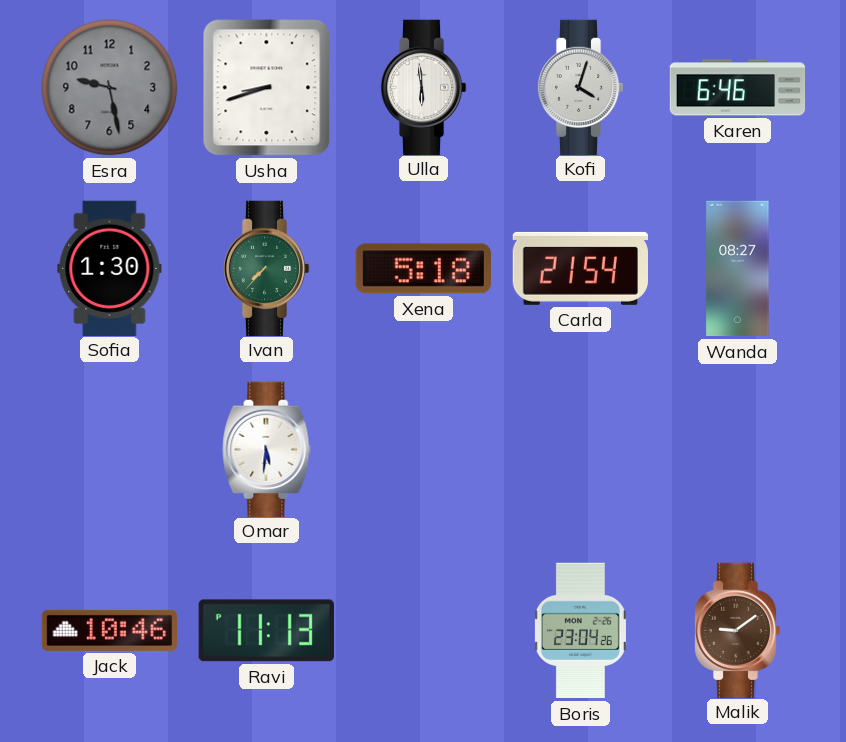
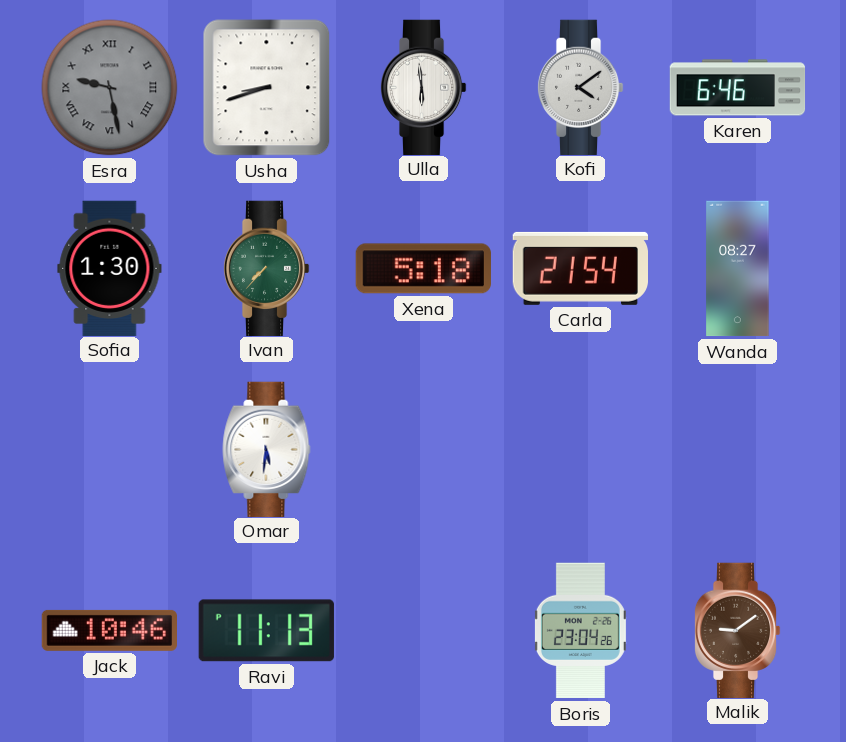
Esra numerals: Arabic -> Roman (110, 88)
Kofi: 4:03 -> 4:09 (580, 87)
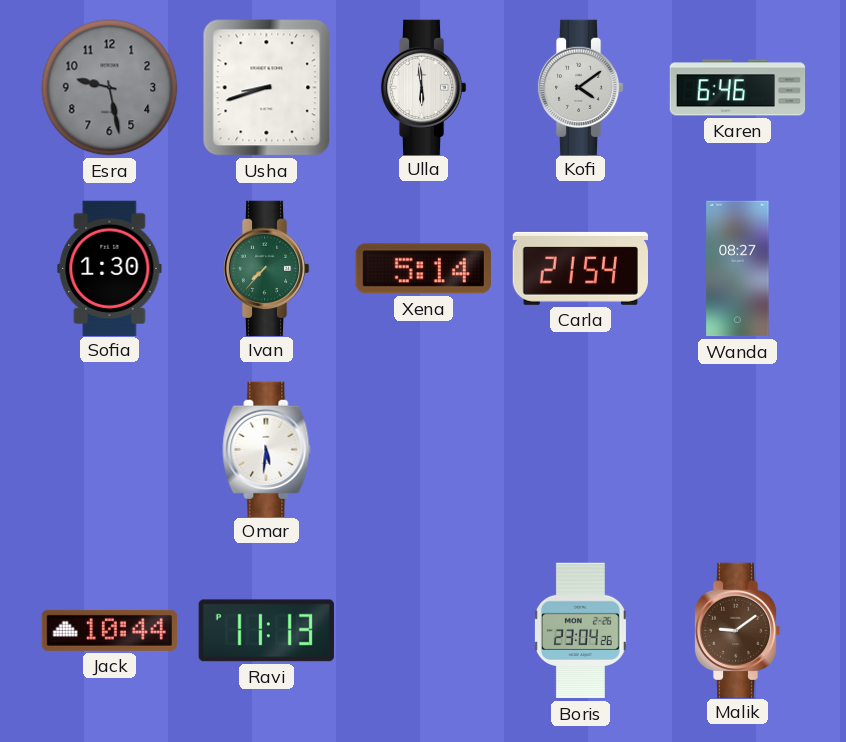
Esra numerals: Roman -> Arabic (110, 88)
Xena: 5:18 -> 5:14 (423, 269)
Jack: 10:46 -> 10:44 (109, 630)
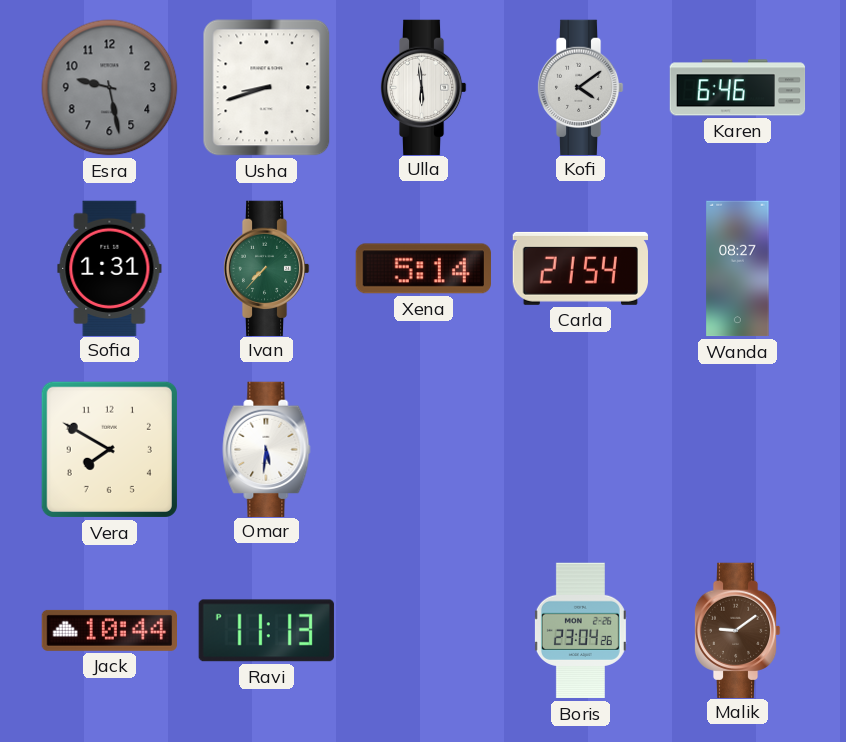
Sofia: 1:30 -> 1:31 (110, 268)
Vera: none -> 7:50 (109, 449)
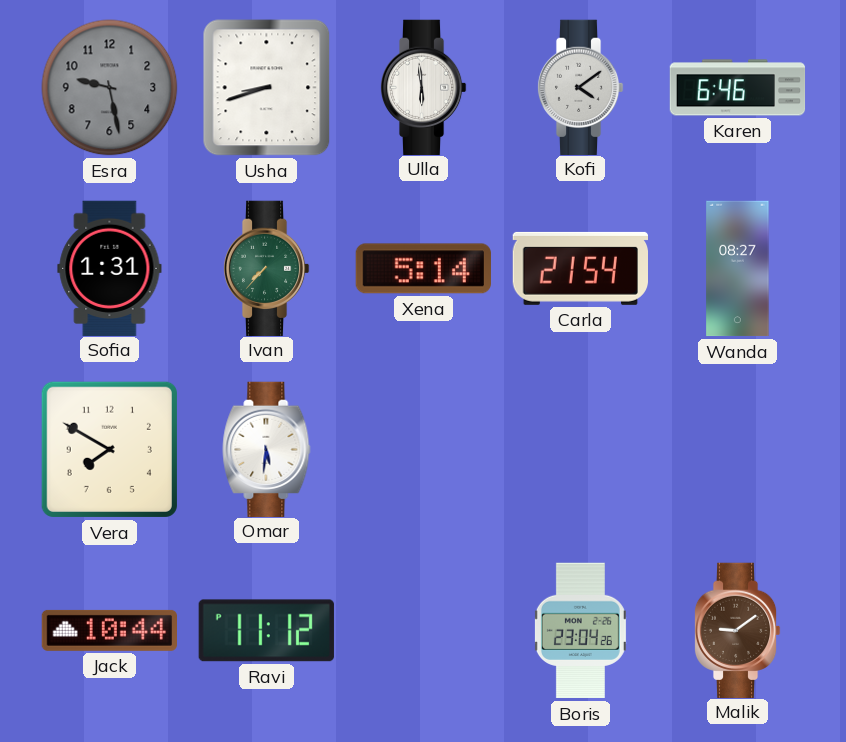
Ravi: 11:13 -> 11:12 (266, 631)
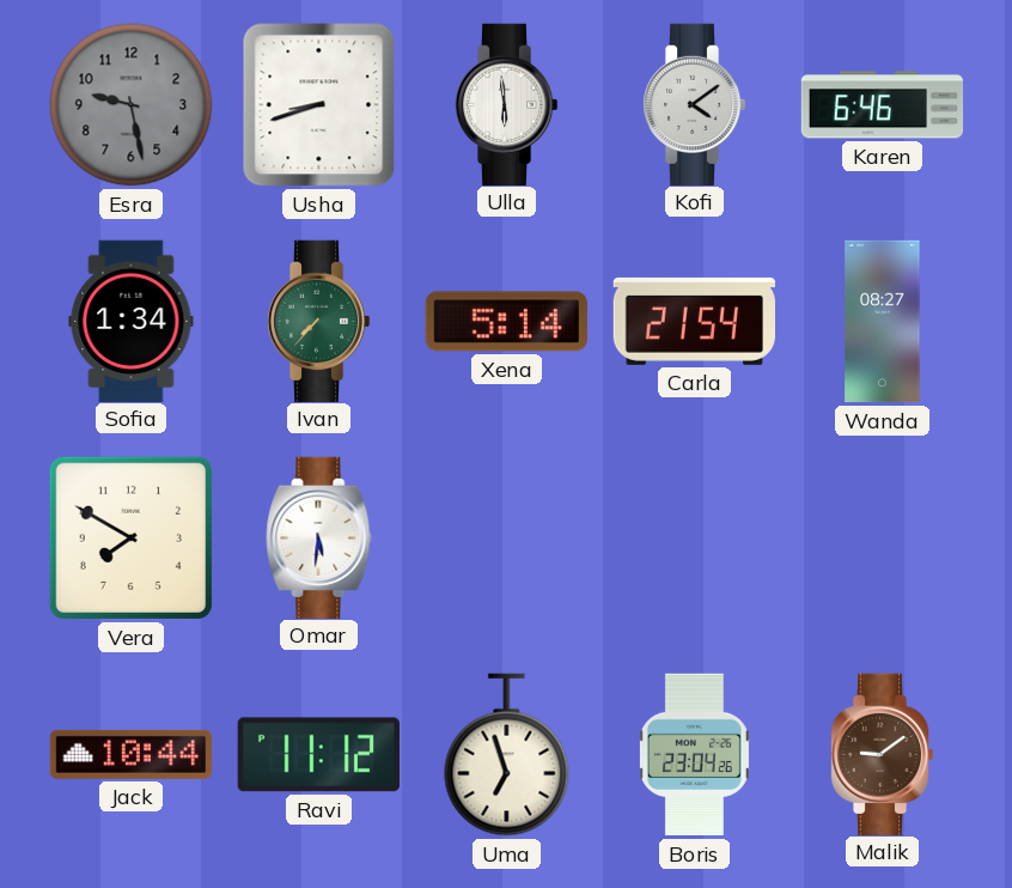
Sofia: 1:31 -> 1:34 (132, 321)
Uma: none -> 6:57 (507, 755)
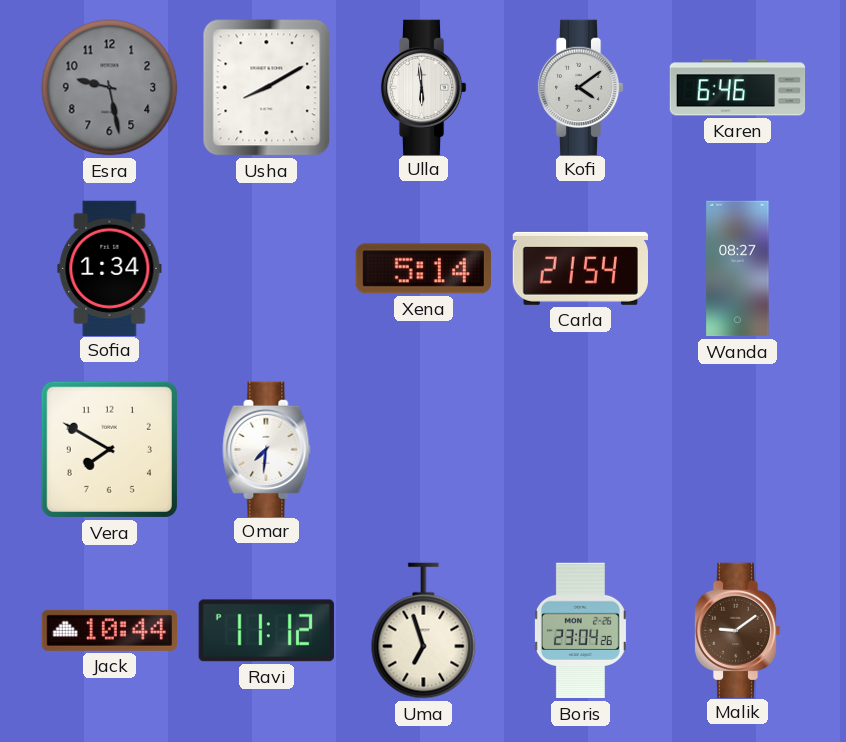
Usha: 8:42 -> 8:10 (267, 88)
Ivan: 7:37 -> none (318, 321)
Omar: 5:31 -> 7:31 (267, 449)
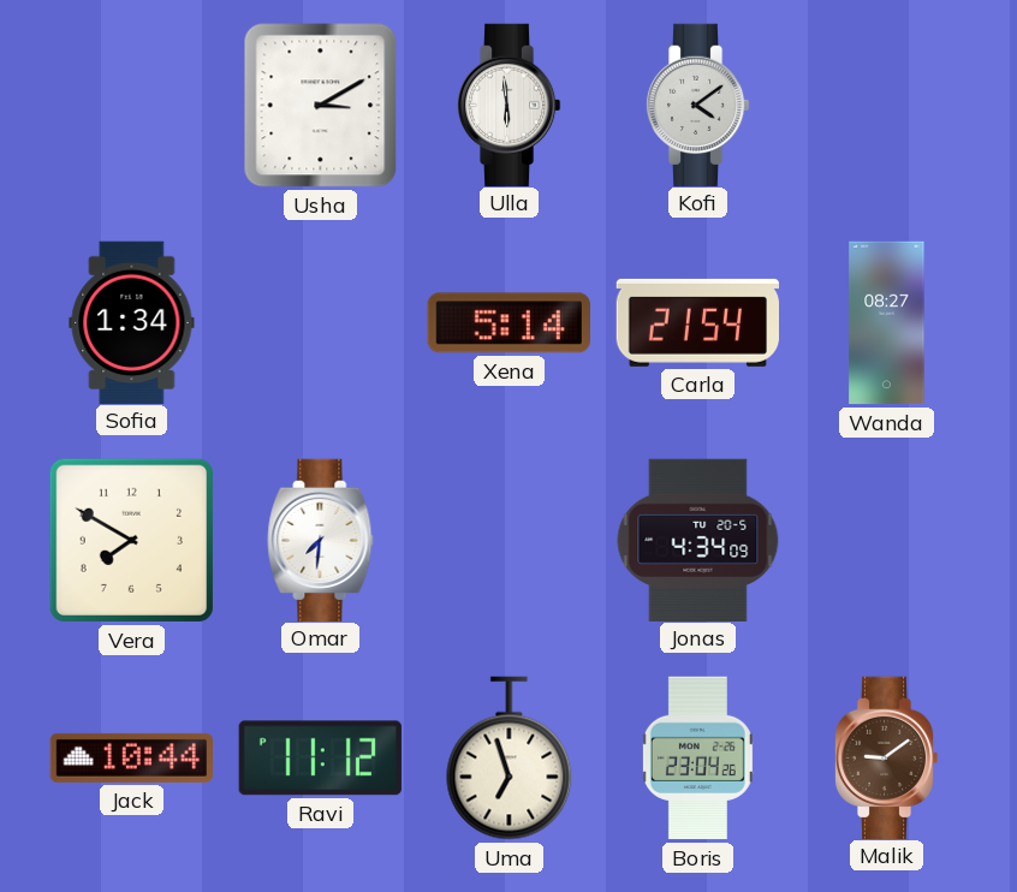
Esra: 9:28 -> none (110, 88)
Usha: 8:10 -> 3:10 (321, 106)
Karen: 6:46 -> none (738, 88)
Jonas: none -> 4:34 (698, 540)
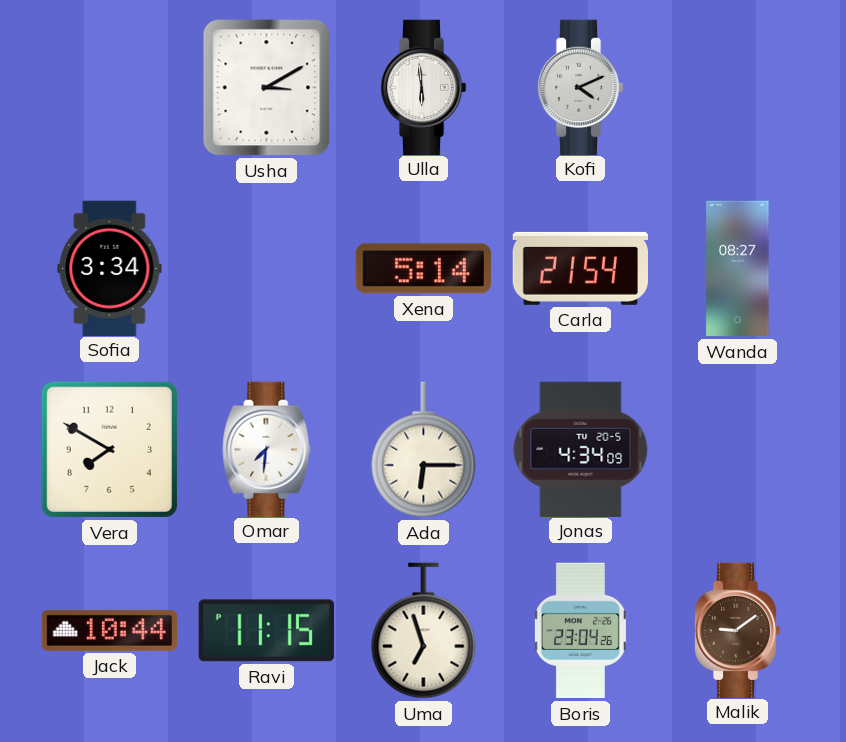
Kofi: 4:09 -> 4:11 (580, 87)
Sofia: 1:34 -> 3:34 (110, 268)
Ada: none -> 6:15 (424, 450)
Ravi: 11:12 -> 11:15 (266, 631)
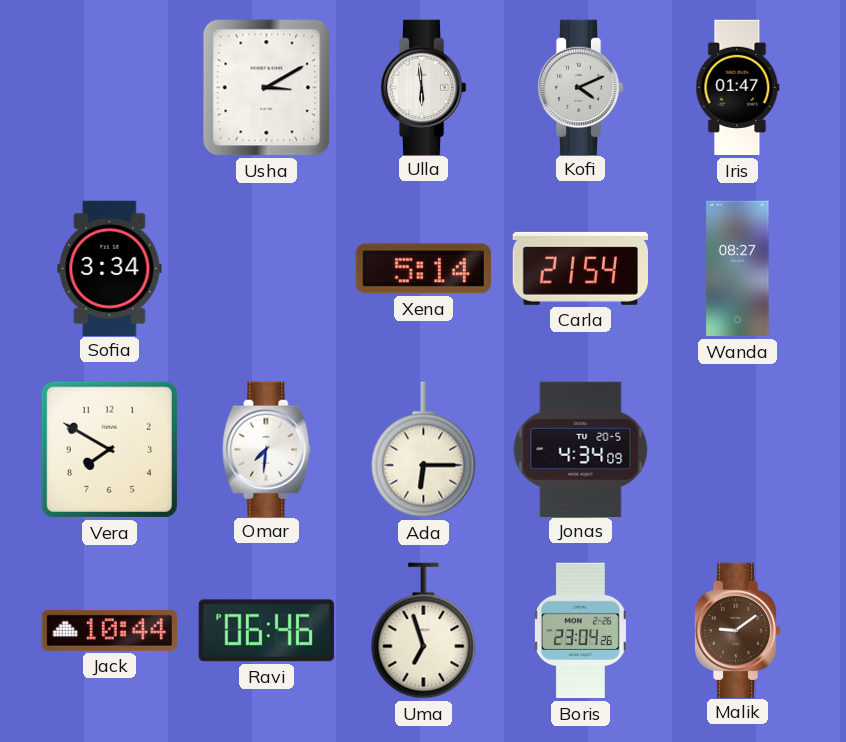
Iris: none -> 01:47 (738, 88)
Ravi: 11:15 -> 06:46 (266, 631)
